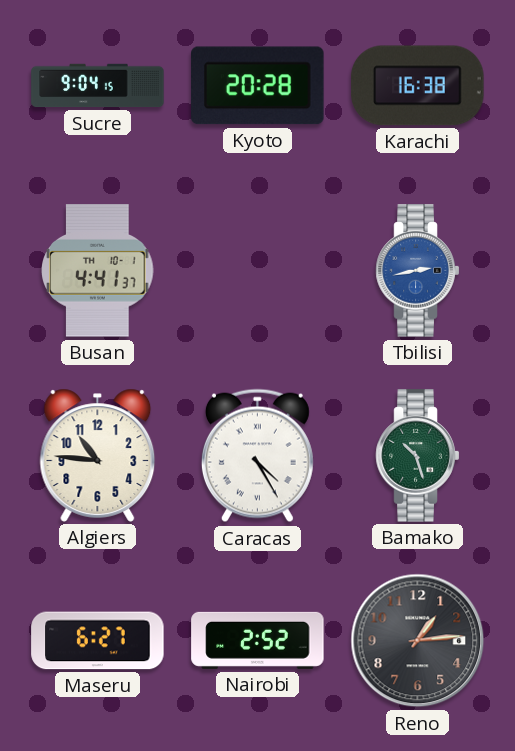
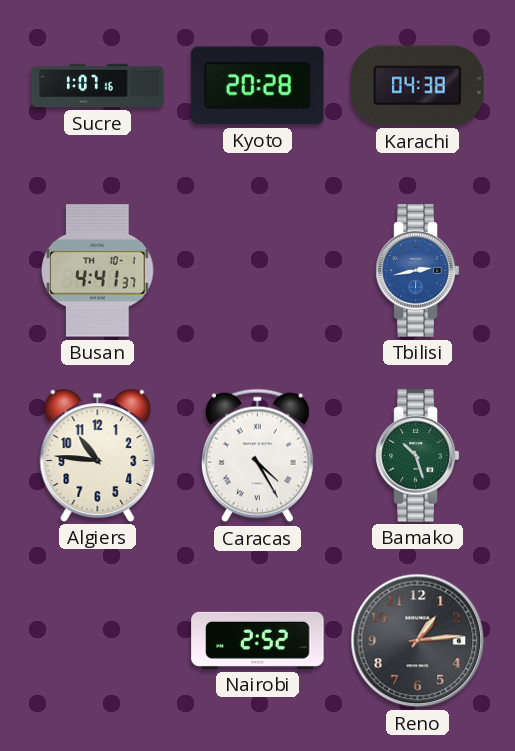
Sucre: 9:04 -> 1:07 (98, 86)
Karachi: 16:38 -> 04:38 (418, 86)
Maseru: 6:27 -> none (98, 641)
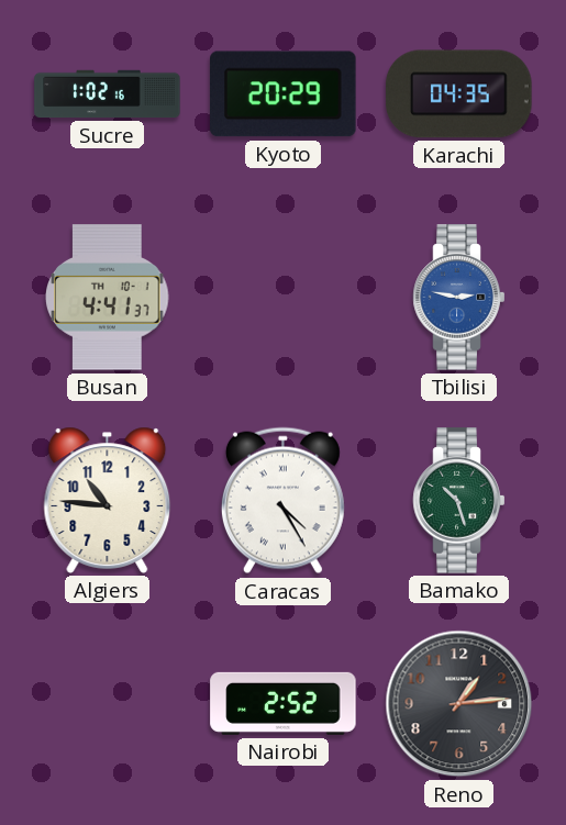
Sucre: 1:07 -> 1:02 (108, 94)
Kyoto: 20:28 -> 20:29 (284, 94)
Karachi: 04:38 -> 04:35 (459, 94)
Tbilisi: 2:43 -> 2:47 (459, 298)
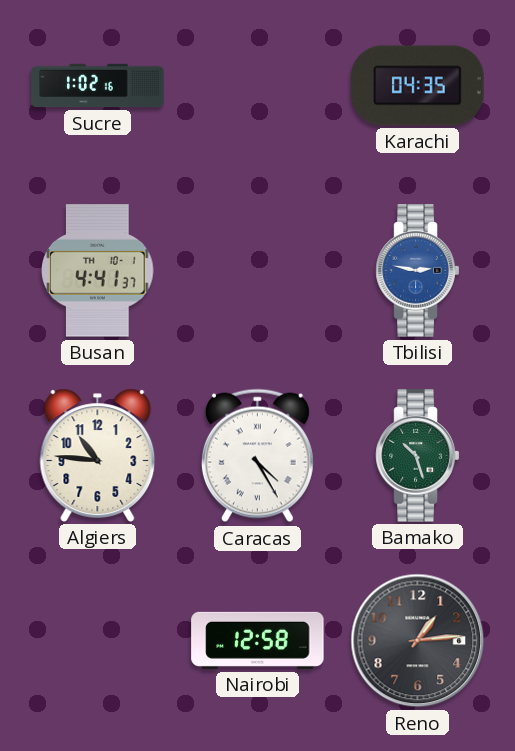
Kyoto: 20:29 -> none (284, 94)
Nairobi: 2:52 -> 12:58 (258, 640)
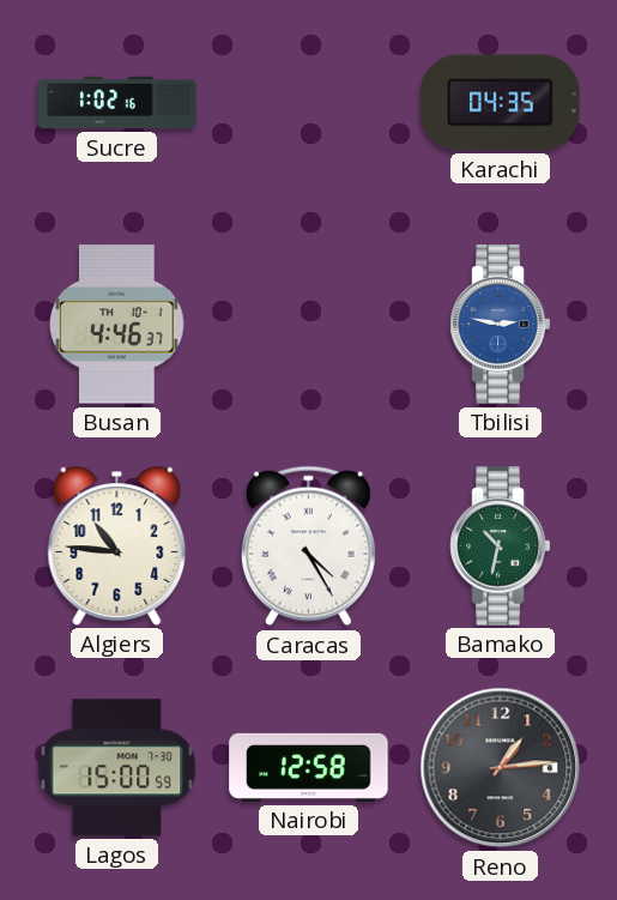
Busan: 4:41 -> 4:46 (117, 325)
Bamako: 10:27 -> 10:32 (501, 546)
Lagos: none -> 15:00 (117, 768)
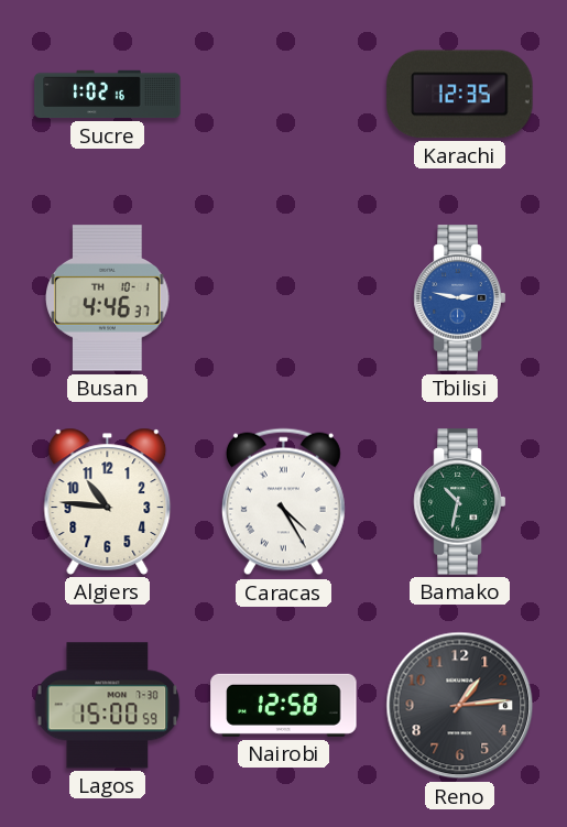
Karachi: 04:35 -> 12:35 (460, 95)
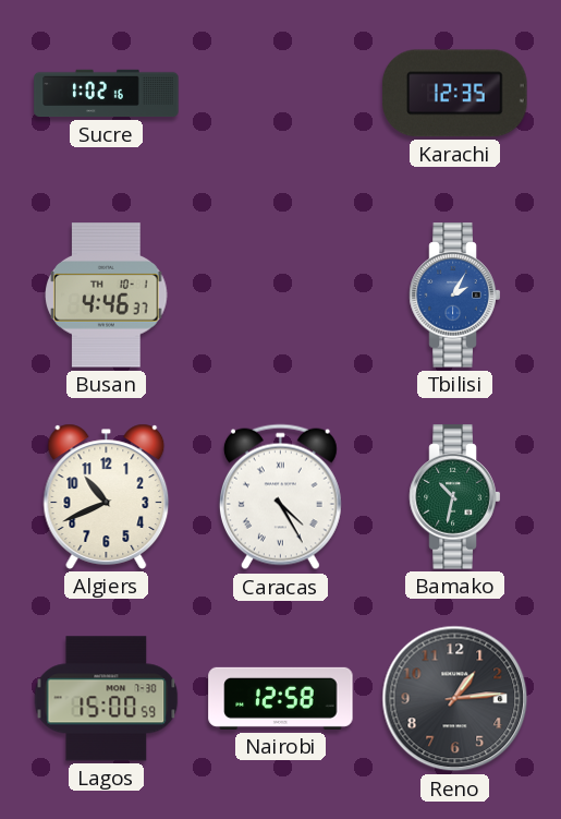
Tbilisi: 2:47 -> 2:05 (455, 296)
Algiers: 10:46 -> 10:41 (107, 496)
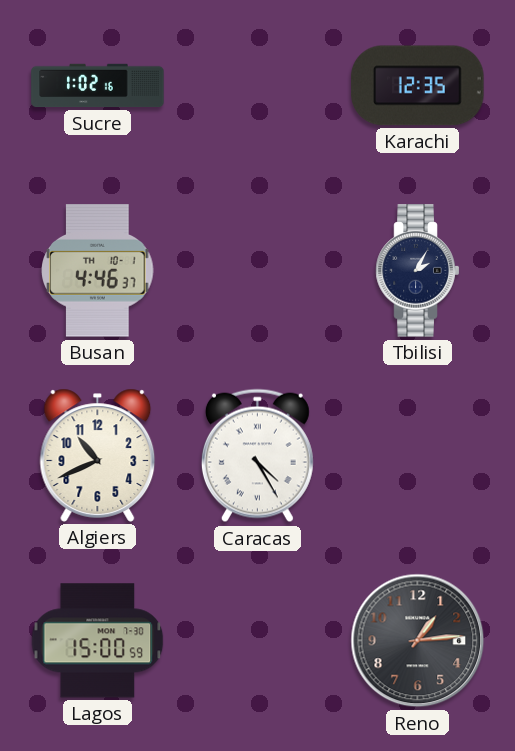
Tbilisi dial: blue -> navy (418, 271)
Bamako: 10:32 -> none (455, 497)
Nairobi: 12:58 -> none (281, 698)
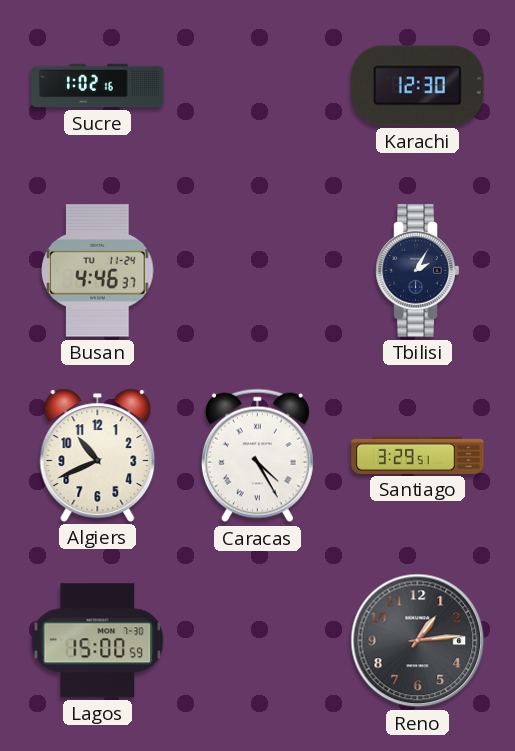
Karachi: 12:35 -> 12:30 (418, 86)
Busan date: TH 10-1 -> TU 11-24 (98, 271)
Santiago: none -> 3:29 (418, 455)
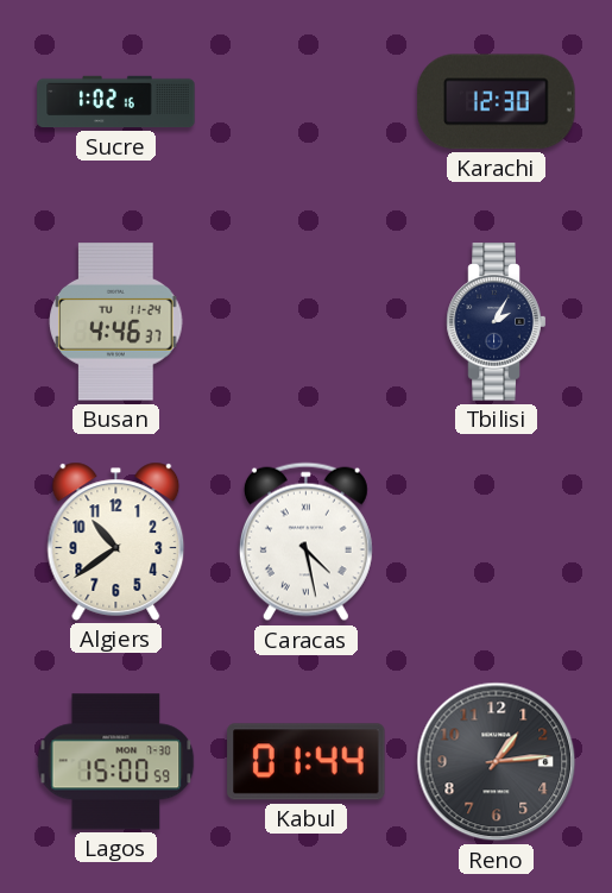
Algiers: 10:41 -> 10:39 (116, 541)
Caracas: 4:25 -> 4:28 (305, 542)
Santiago: 3:29 -> none (418, 455)
Kabul: none -> 01:44 (307, 762)
